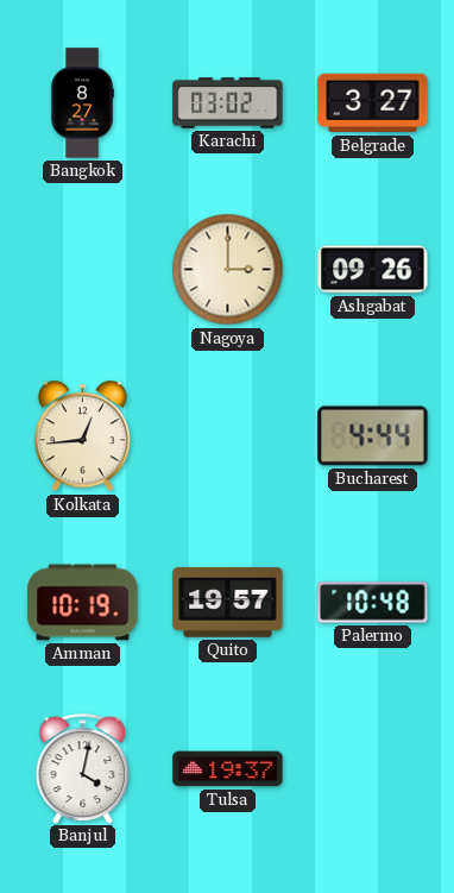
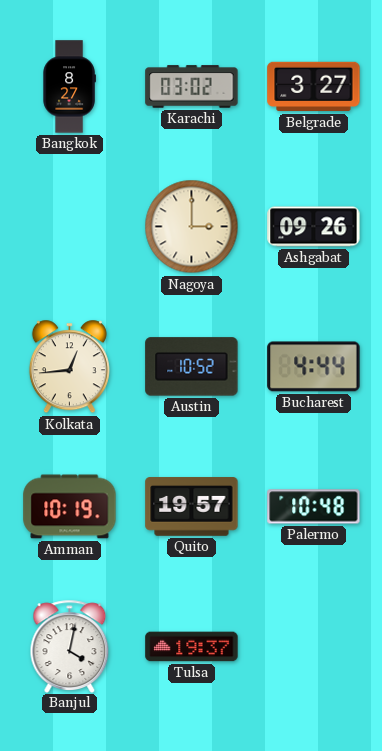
Austin: none -> 10:52 (192, 367)
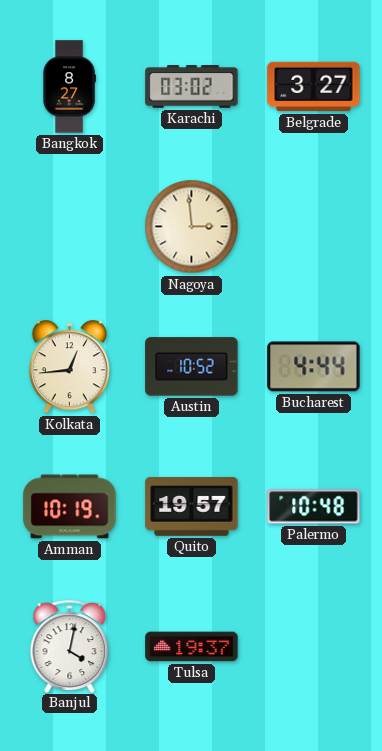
Nagoya: 3:00 -> 2:59 (192, 227)
Ashgabat: 09:26 -> none (314, 227)
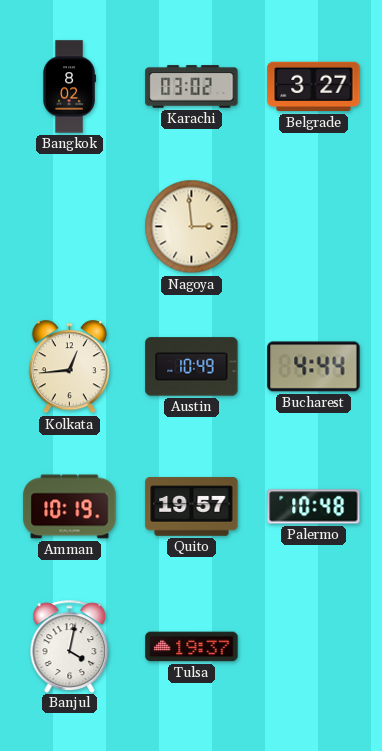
Bangkok: 8:27 -> 8:02 (69, 87)
Austin: 10:52 -> 10:49 (192, 367)
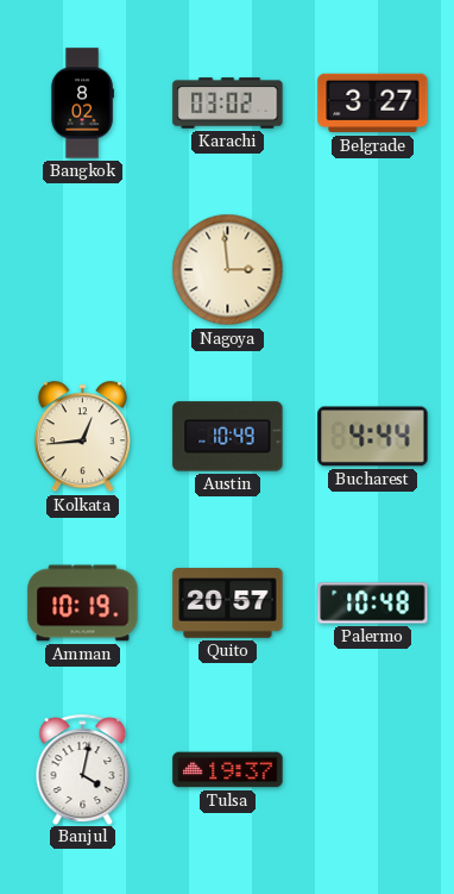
Quito: 19:57 -> 20:57 (228, 604)
